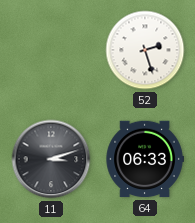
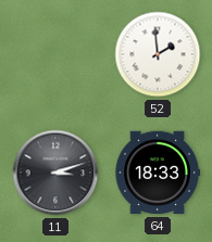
52: 2:27 -> 1:59 (158, 54)
64: 06:33 -> 18:33 (158, 173)
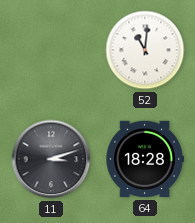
52: 1:59 -> 11:01 (145, 50)
64: 18:33 -> 18:28 (145, 159)
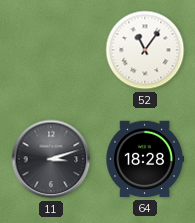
52: 11:01 -> 11:06 (145, 50)
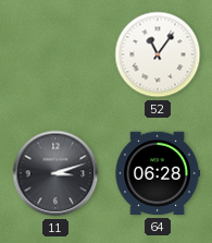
64: 18:28 -> 06:28 (158, 173)
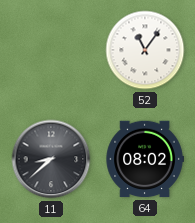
11: 3:12 -> 8:38 (51, 159)
64: 06:28 -> 08:02 (145, 159)
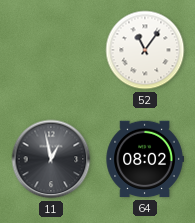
11: 8:38 -> 12:58 (51, 159)
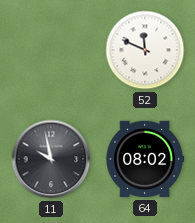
52: 11:06 -> 11:49 (145, 50)
11: 12:58 -> 9:58 (51, 159)
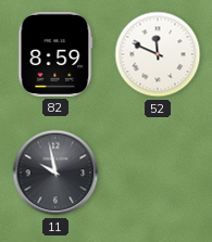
82: none -> 8:59 (55, 54)
64: 08:02 -> none (145, 159)
